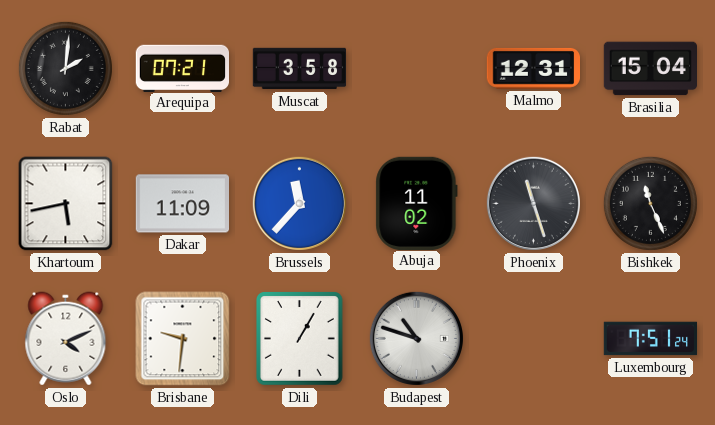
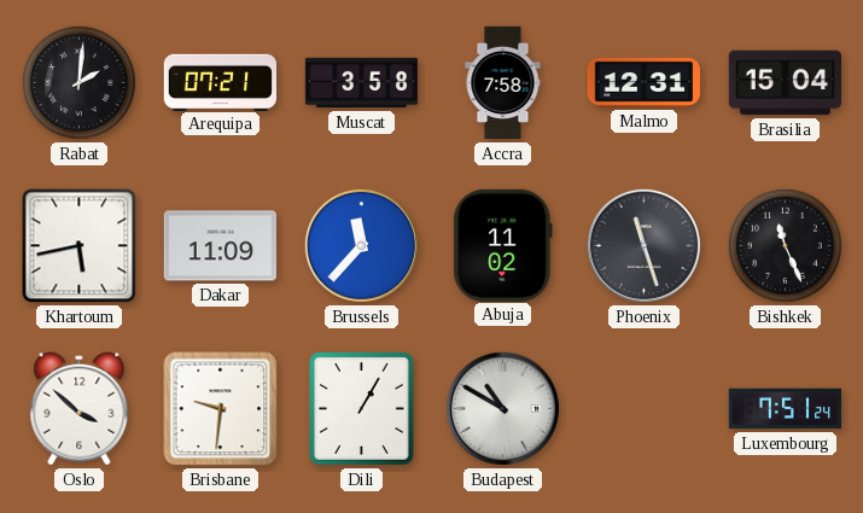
Accra: none -> 7:58 (503, 83)
Oslo: 4:11 -> 3:52 (80, 409)
Budapest: 10:48 -> 10:50 (502, 408)
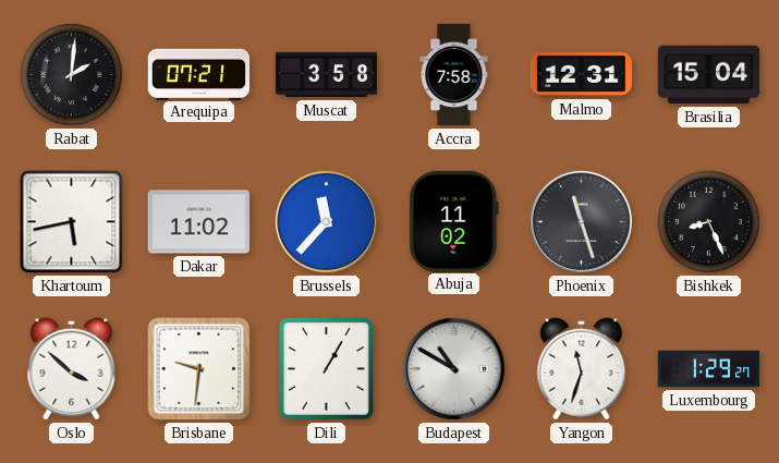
Dakar: 11:09 -> 11:02 (198, 222)
Bishkek: 11:26 -> 8:26 (708, 221)
Yangon: none -> 11:33 (582, 369)
Luxembourg: 7:51 -> 1:29 (709, 369)
